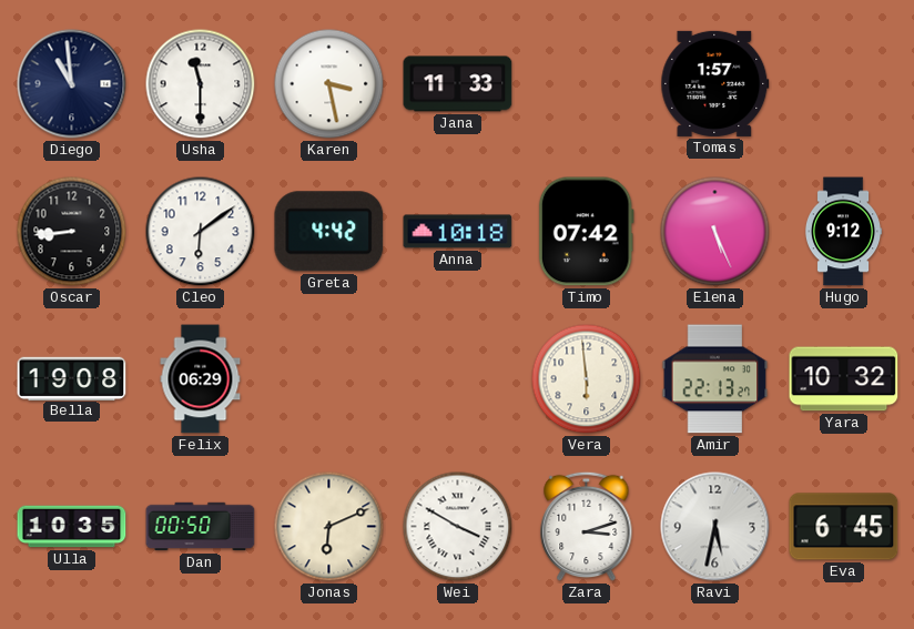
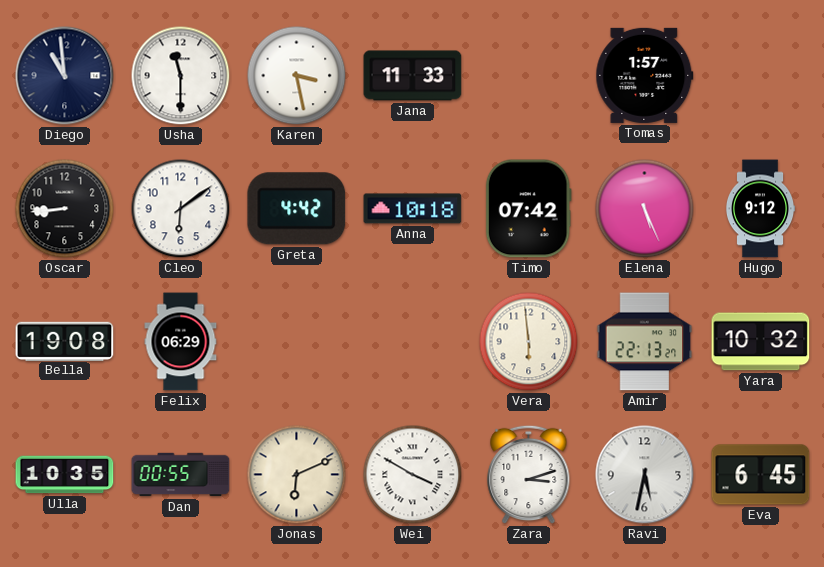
Dan: 00:50 -> 00:55 (181, 475)
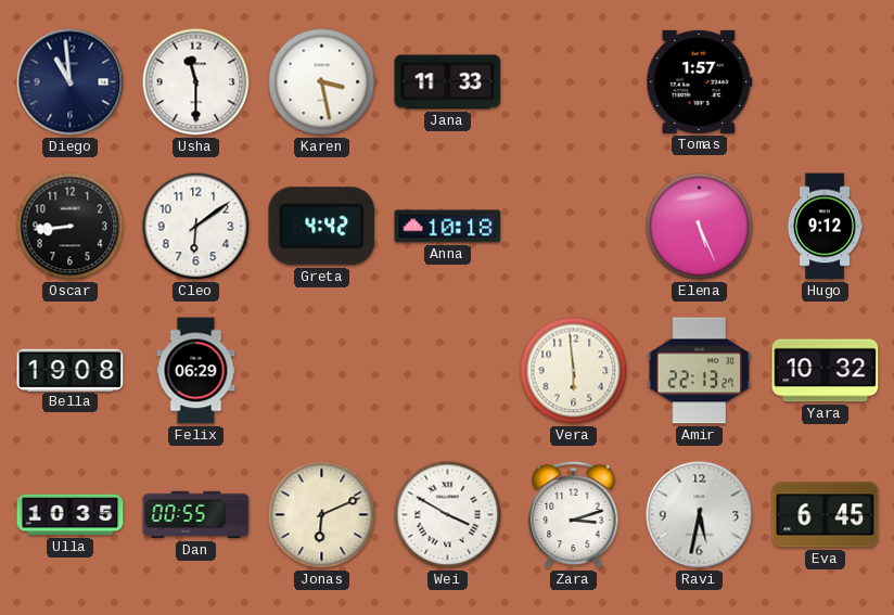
Timo: 07:42 -> none (528, 209)
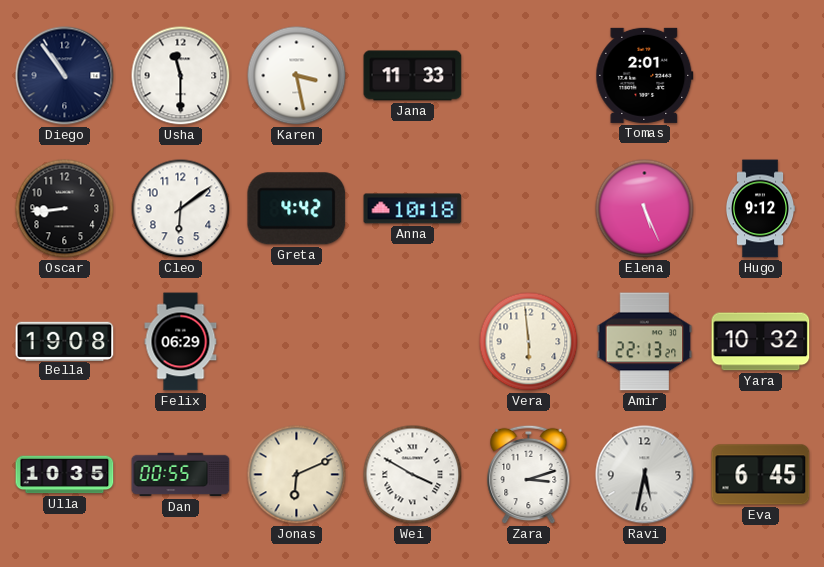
Diego: 10:59 -> 10:54 (65, 76)
Tomas: 1:57 -> 2:01 (645, 75)
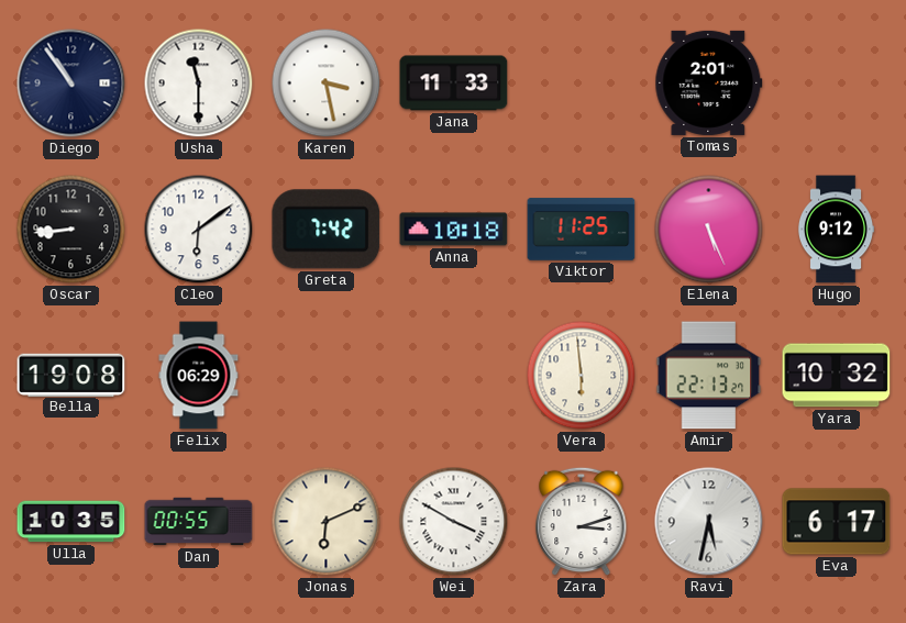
Greta: 4:42 -> 7:42 (327, 230)
Viktor: none -> 11:25 (582, 230)
Eva: 6:45 -> 6:17 (837, 522)
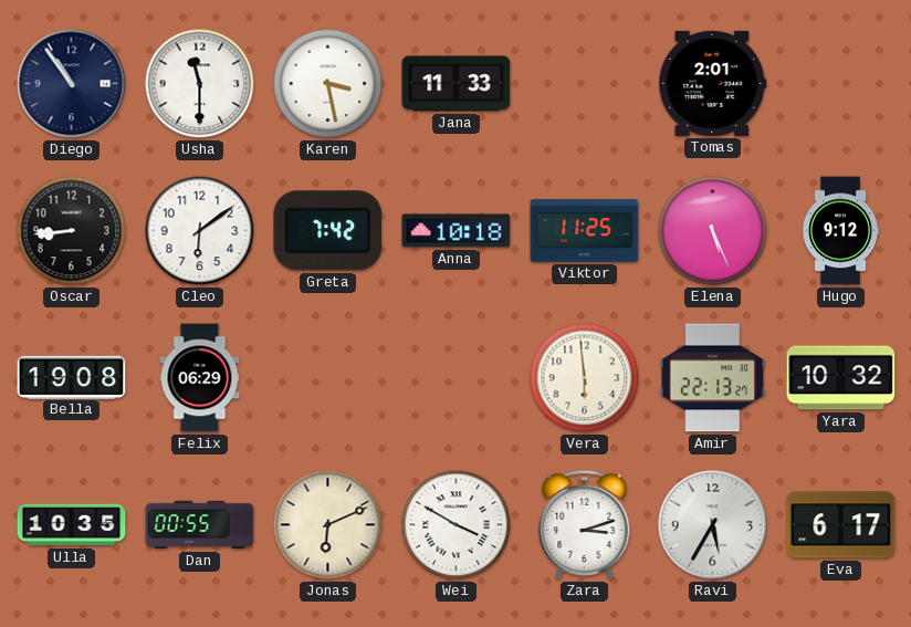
Ravi: 5:32 -> 5:35 (713, 525)
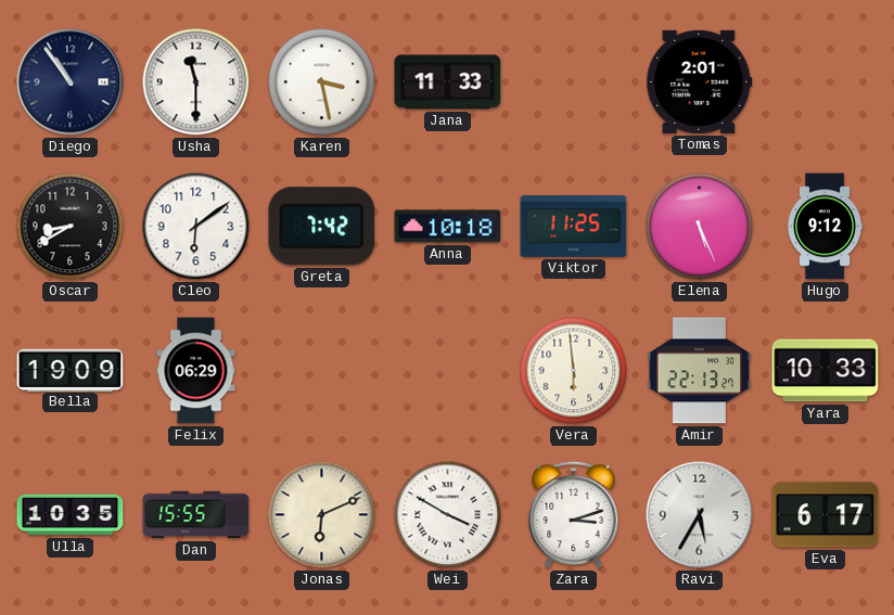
Oscar: 8:44 -> 8:40 (71, 227)
Bella: 19:08 -> 19:09 (71, 370)
Yara: 10:32 -> 10:33 (826, 371)
Dan: 00:55 -> 15:55 (196, 515)
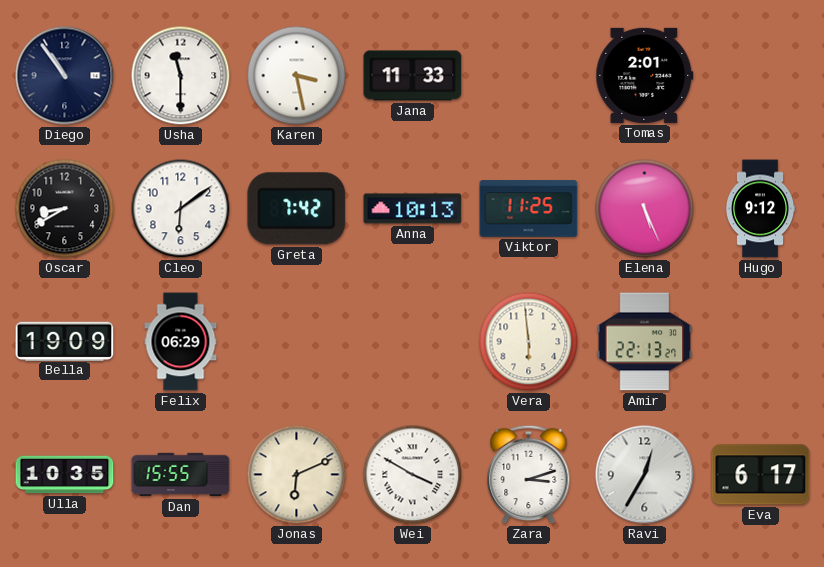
Anna: 10:18 -> 10:13 (413, 209)
Yara: 10:33 -> none (826, 371)
Ravi: 5:35 -> 12:35 (645, 475)
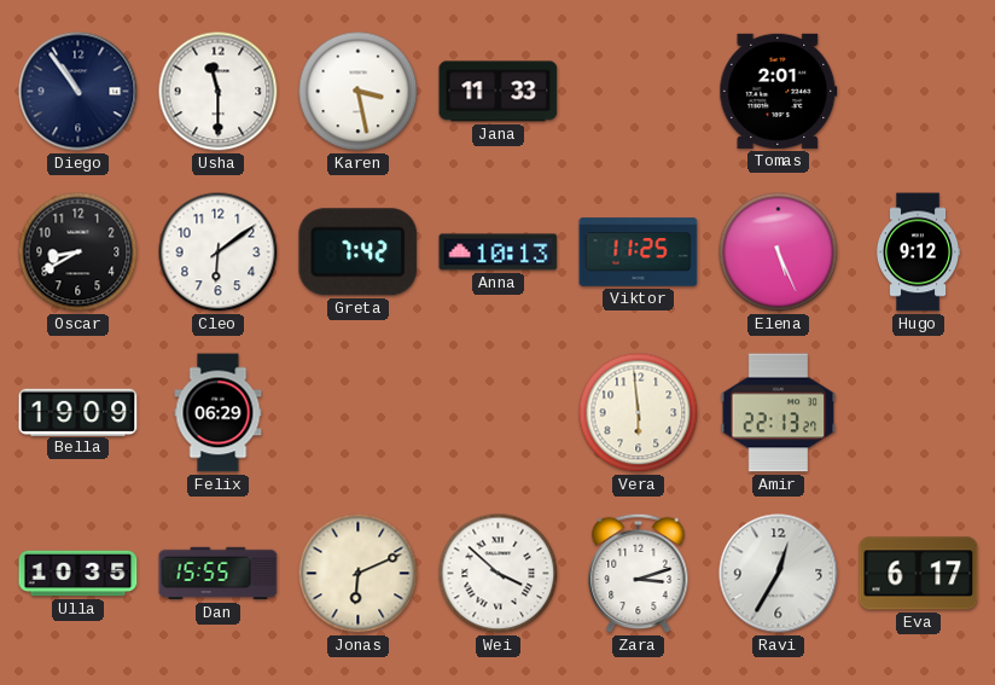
Wei: 3:50 -> 3:52 (499, 574)
